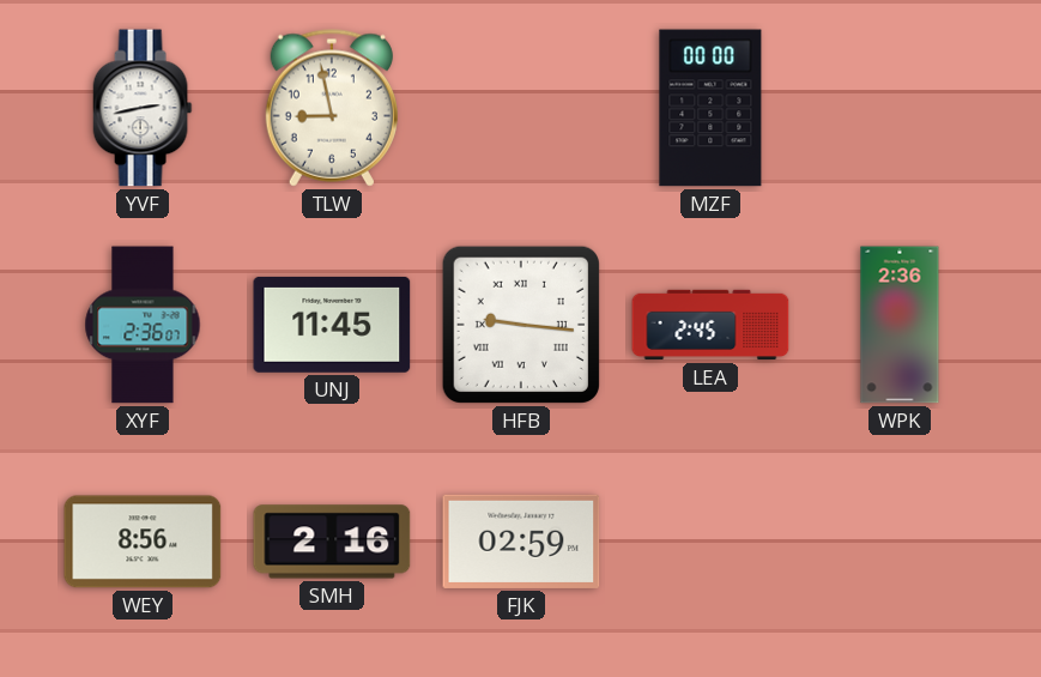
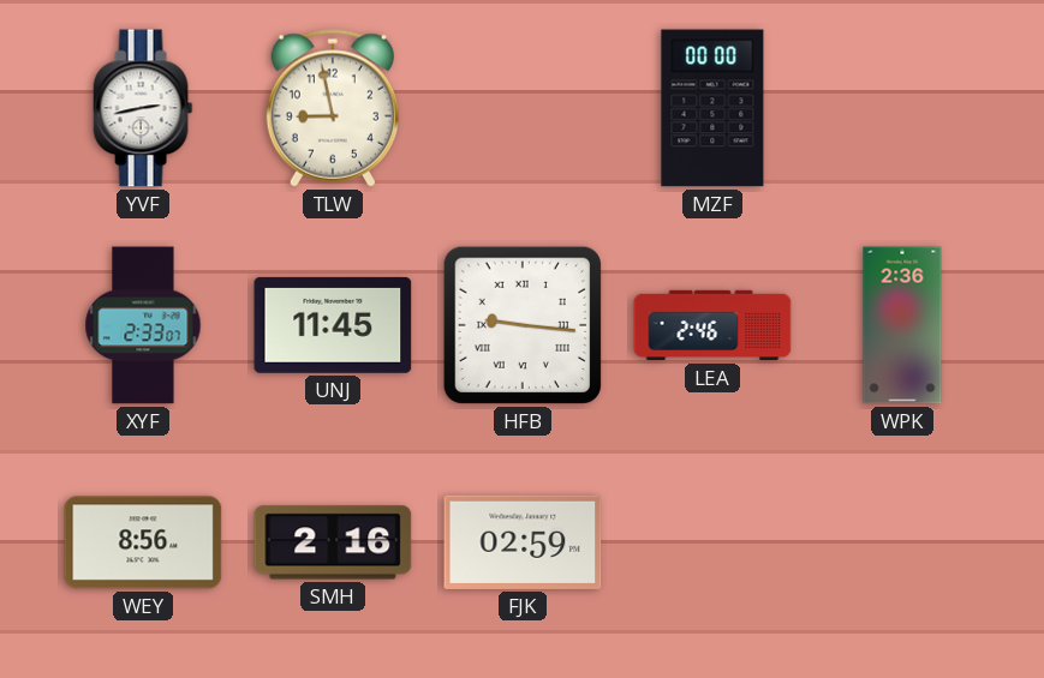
XYF: 2:36 -> 2:33 (143, 325)
LEA: 2:45 -> 2:46 (712, 325)
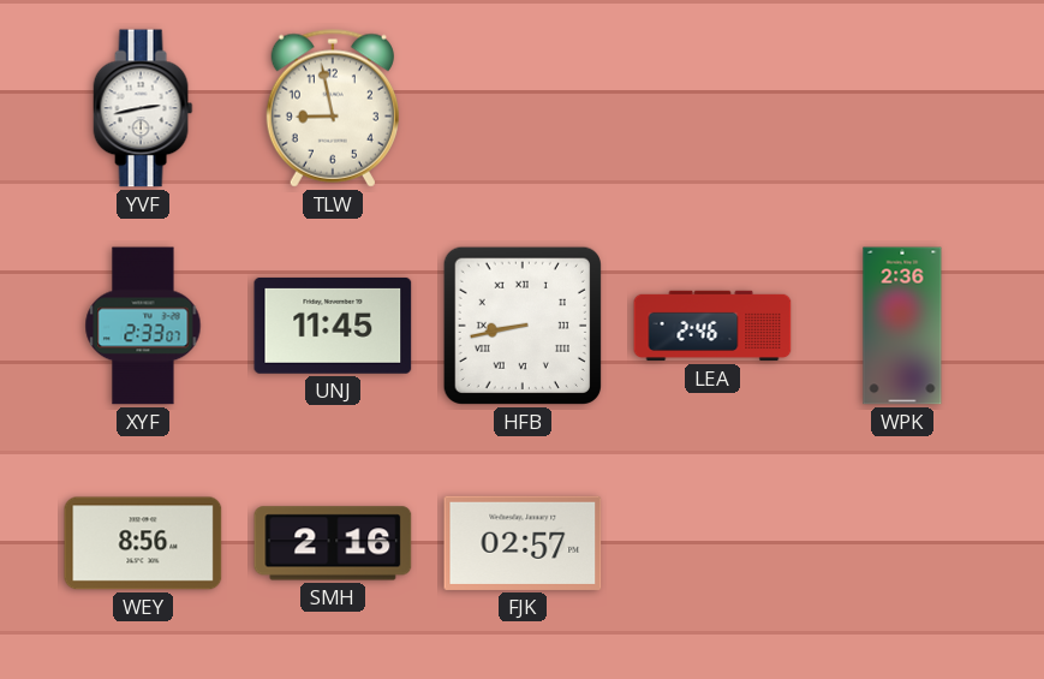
MZF: 00:00 -> none (712, 108)
HFB: 9:16 -> 8:43 (523, 326)
FJK: 02:59 -> 02:57 (523, 543)
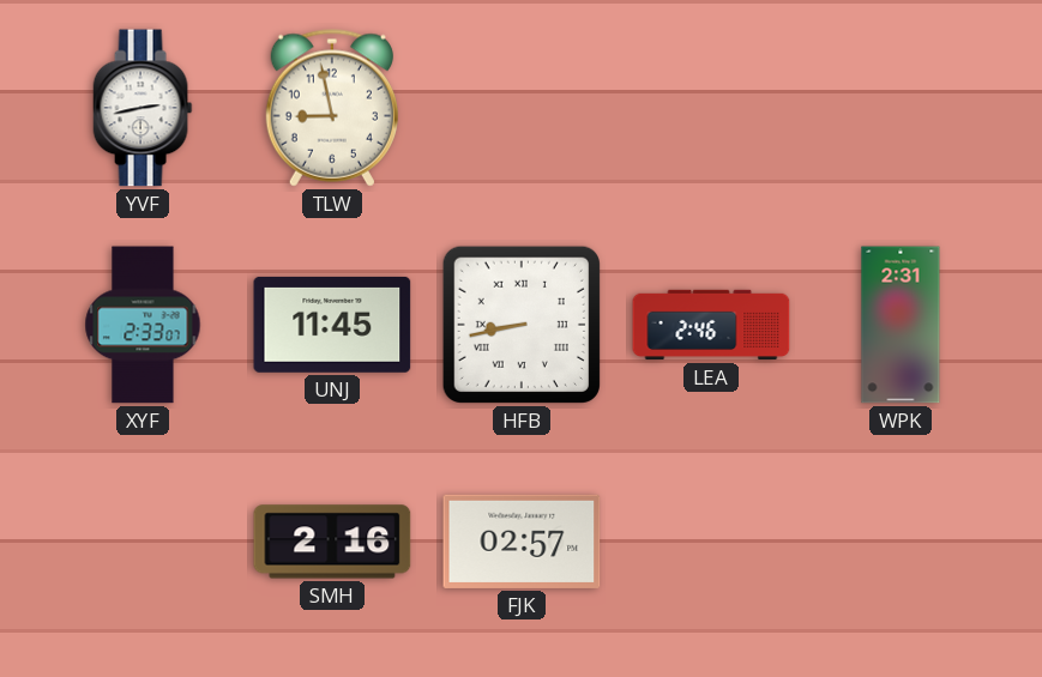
WPK: 2:36 -> 2:31 (901, 325)
WEY: 8:56 -> none (143, 543)
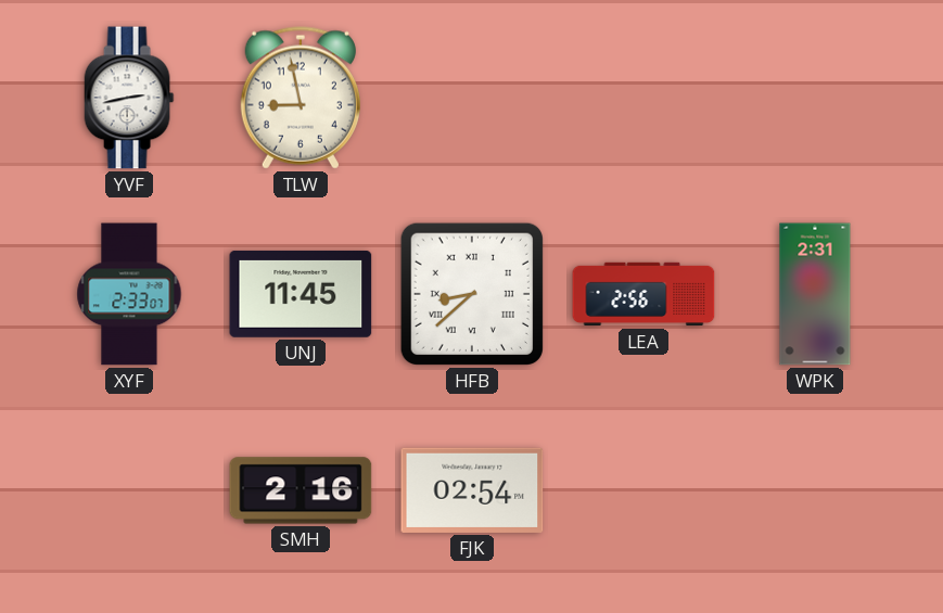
HFB: 8:43 -> 8:38 (472, 294)
LEA: 2:46 -> 2:56 (643, 294)
FJK: 02:57 -> 02:54 (472, 490)
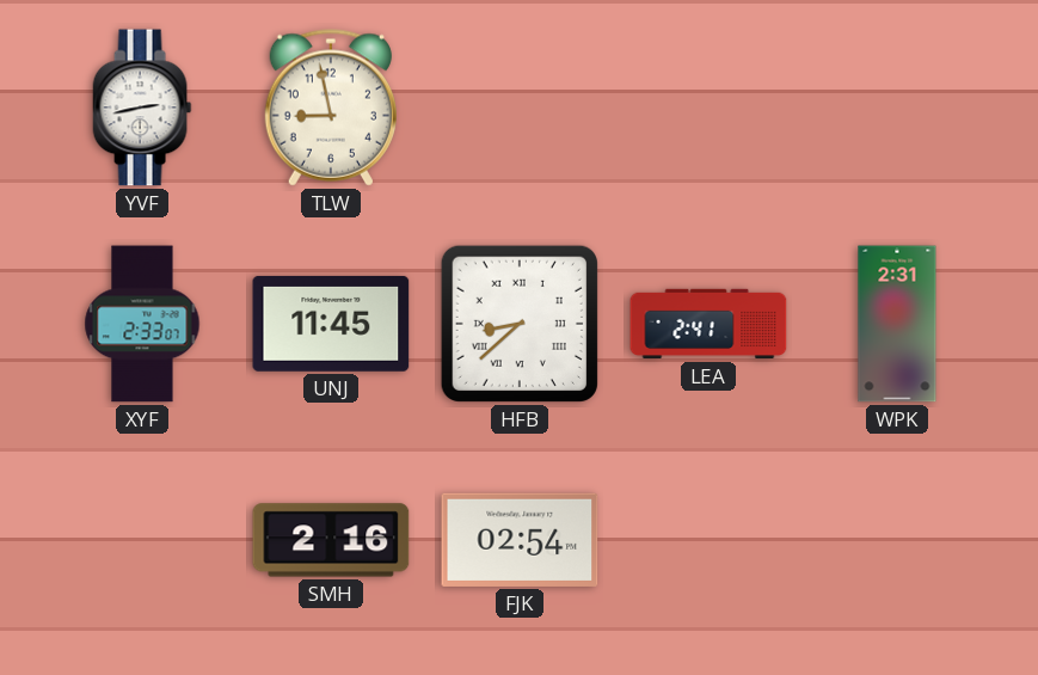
LEA: 2:56 -> 2:41 (708, 324)
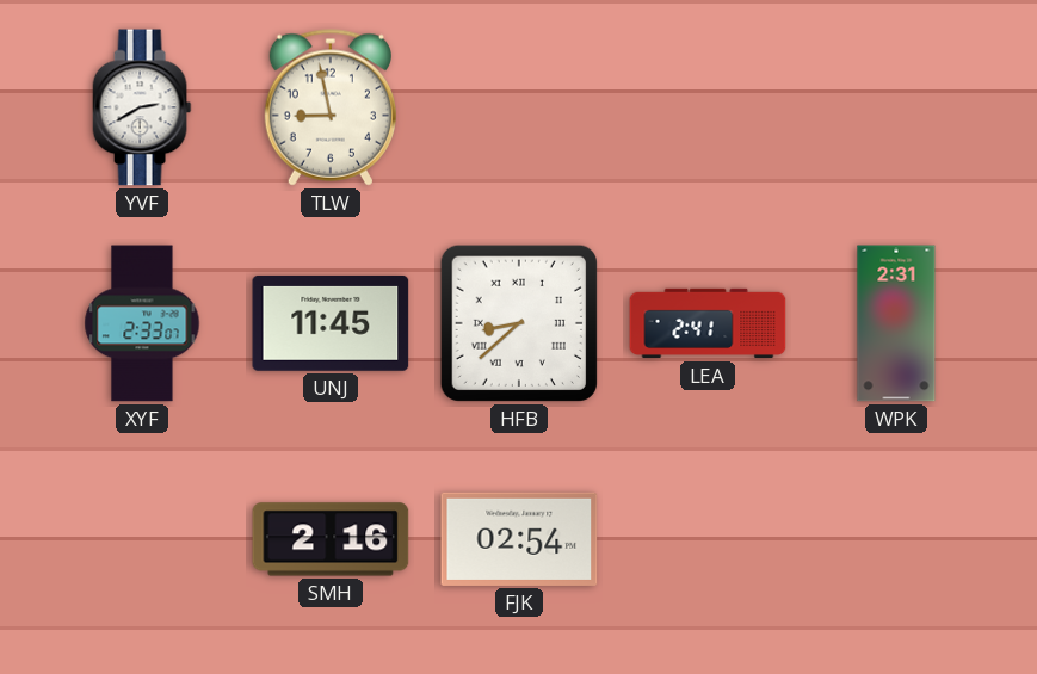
YVF: 2:43 -> 2:40 (142, 107)
